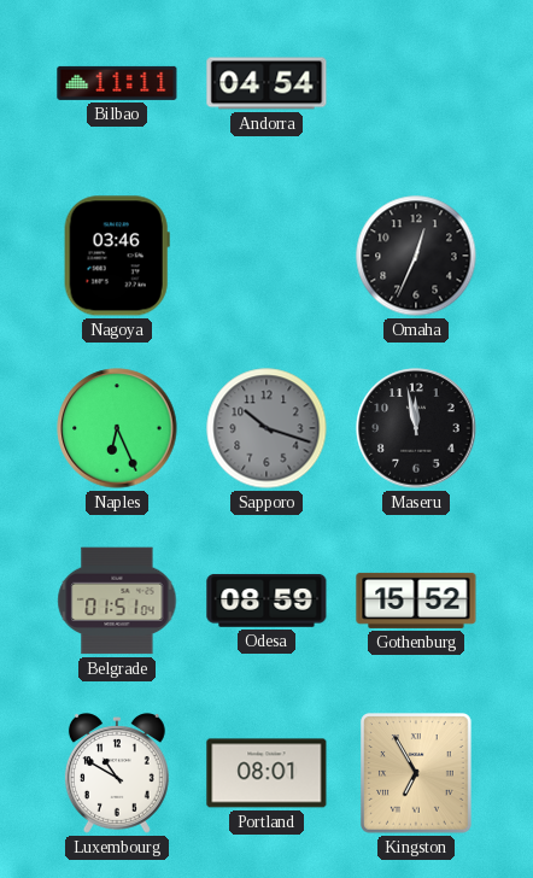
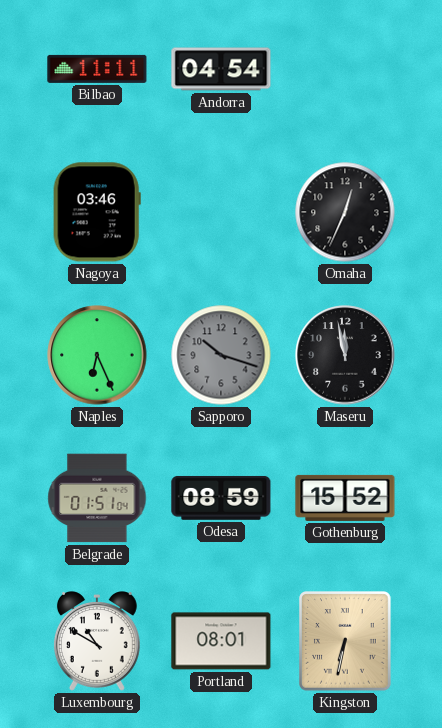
Kingston: 6:55 -> 6:32 (345, 641)
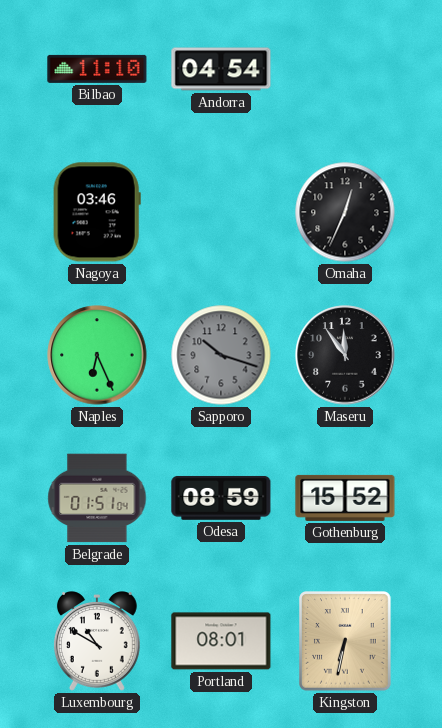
Bilbao: 11:11 -> 11:10 (97, 69)
Maseru: 11:58 -> 11:54 (345, 355)
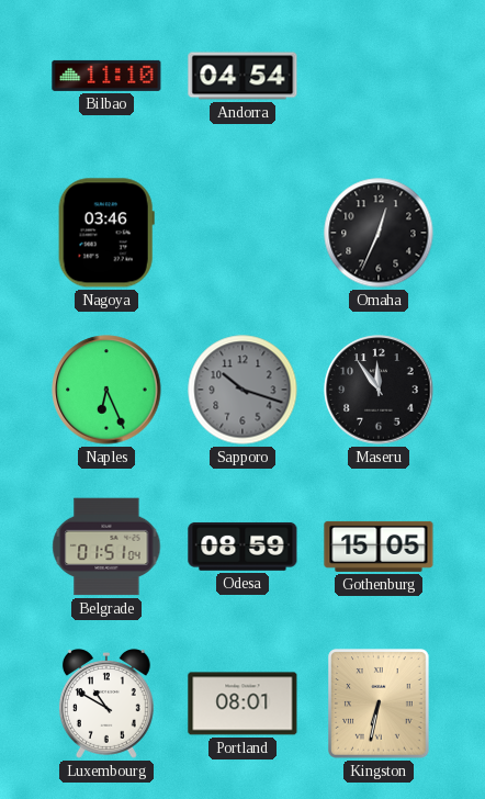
Gothenburg: 15:52 -> 15:05 (379, 547)
